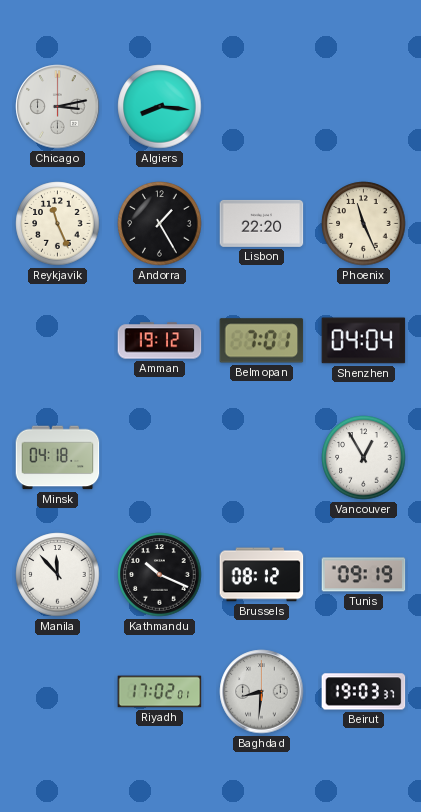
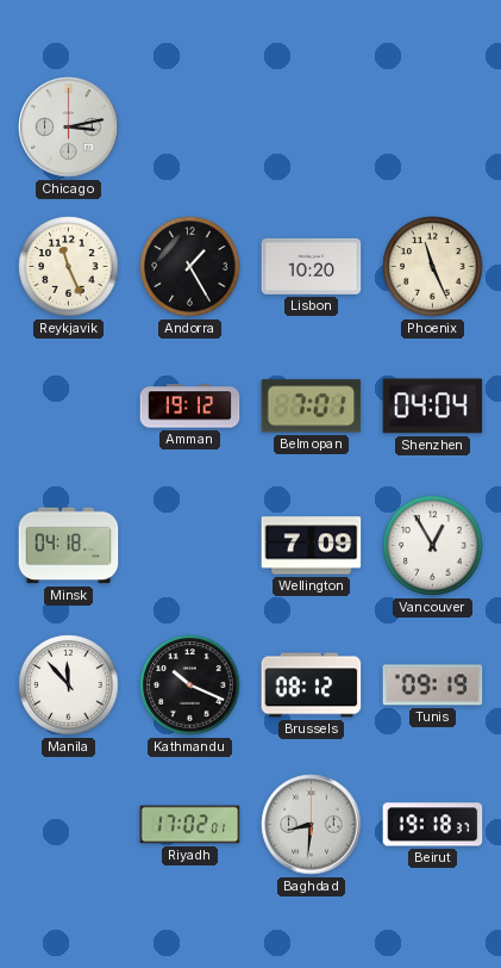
Algiers: 8:16 -> none (160, 107)
Lisbon: 22:20 -> 10:20 (312, 266)
Wellington: none -> 7:09 (312, 546)
Beirut: 19:03 -> 19:18 (433, 825)
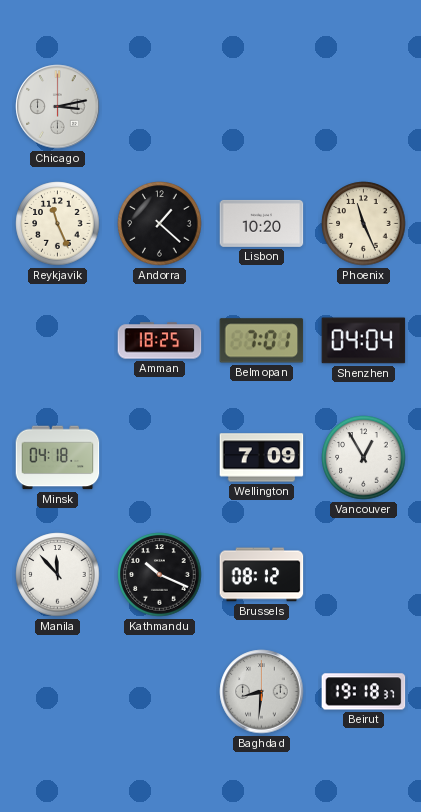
Andorra: 1:25 -> 1:22 (160, 224)
Amman: 19:12 -> 18:25 (160, 341)
Tunis: 09:19 -> none (433, 685)
Riyadh: 17:02 -> none (190, 825)
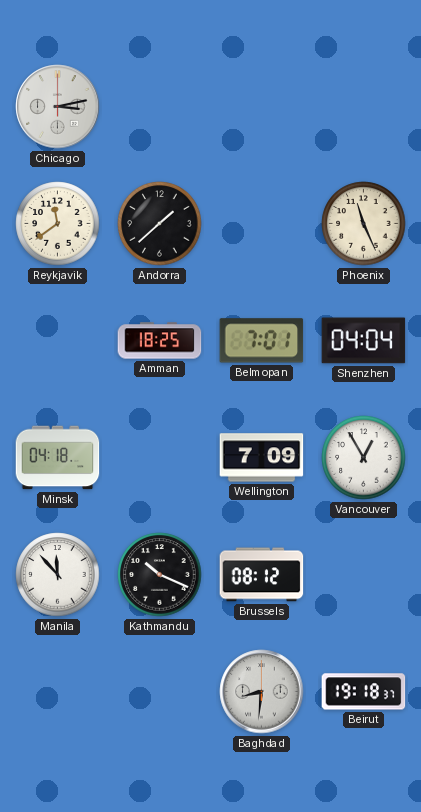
Reykjavik: 11:26 -> 11:39 (58, 224)
Andorra: 1:22 -> 1:38 (160, 224)
Lisbon: 10:20 -> none (262, 223)
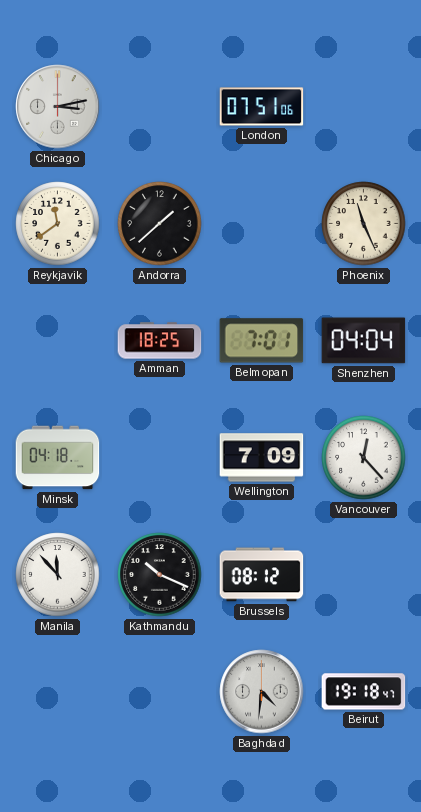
London: none -> 07:51 (262, 107)
Vancouver: 12:55 -> 12:23 (364, 458)
Baghdad: 8:31 -> 4:31 (262, 692)
Beirut: 19:18:37 -> 19:18:47 (364, 692)
